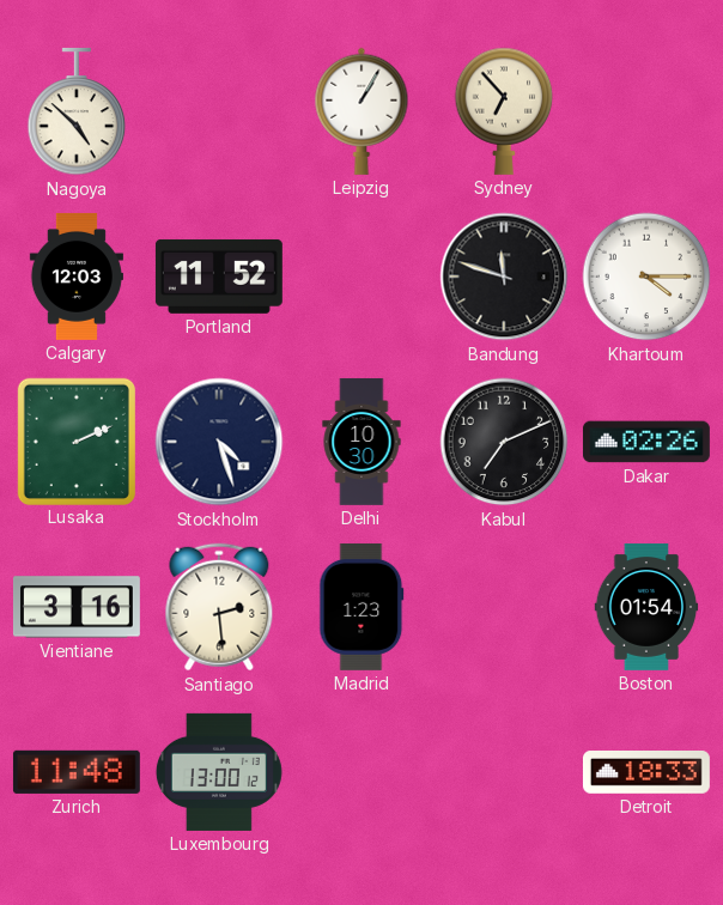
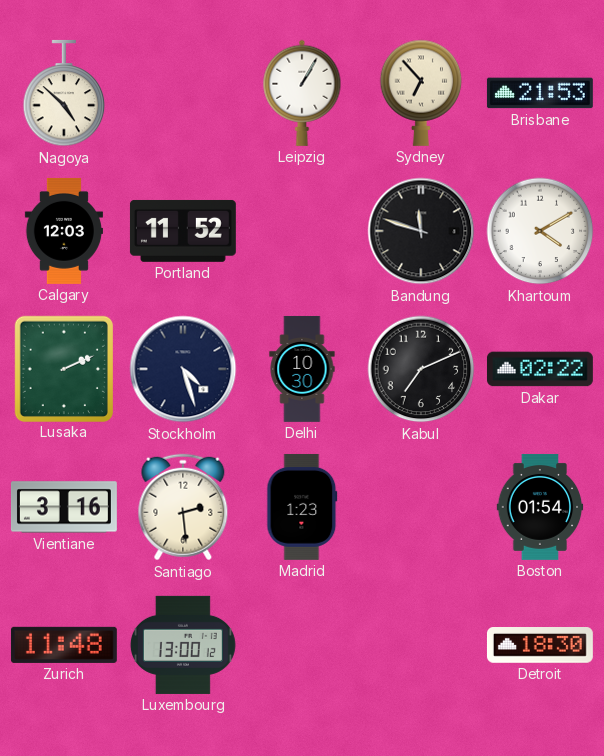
Brisbane: none -> 21:53 (540, 93)
Khartoum: 4:15 -> 4:10 (540, 231)
Dakar: 02:26 -> 02:22 (540, 369)
Detroit: 18:33 -> 18:30 (540, 646)
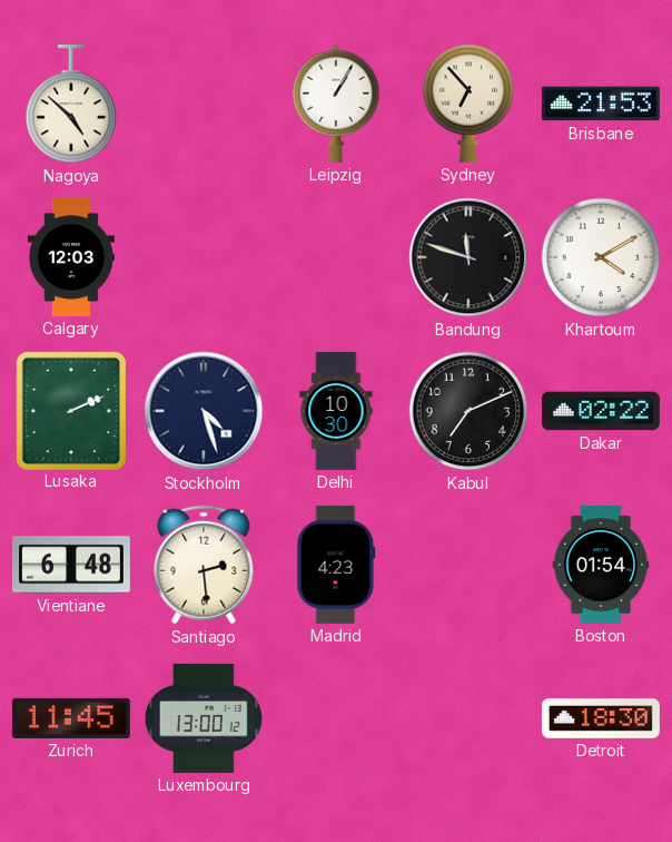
Portland: 11:52 -> none (183, 231)
Vientiane: 3:16 -> 6:48 (71, 565)
Madrid: 1:23 -> 4:23 (336, 565)
Zurich: 11:48 -> 11:45 (71, 718)
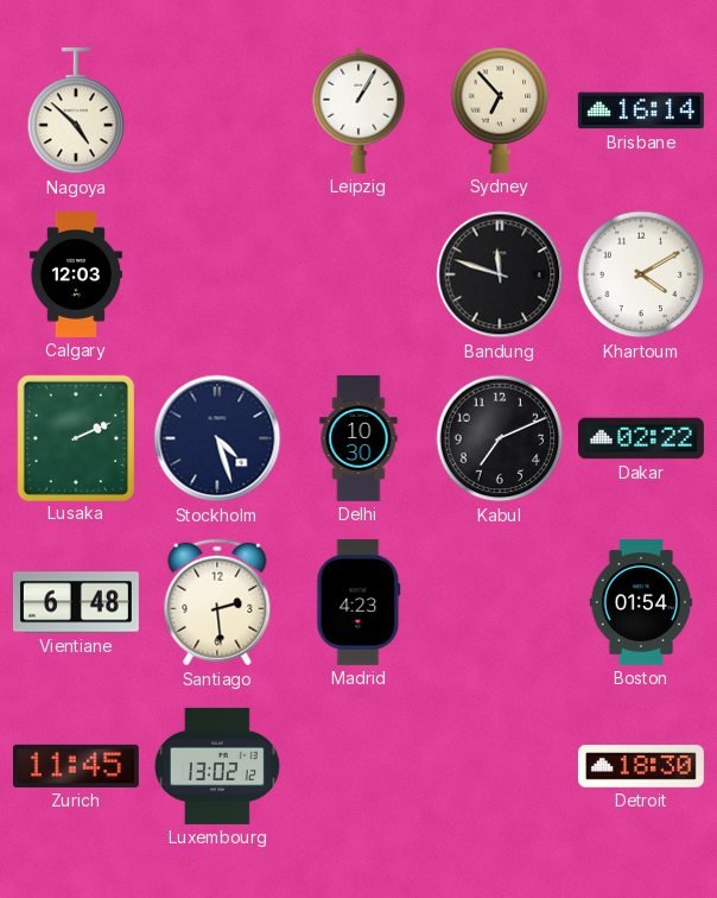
Brisbane: 21:53 -> 16:14 (641, 110)
Luxembourg: 13:00 -> 13:02 (217, 766)
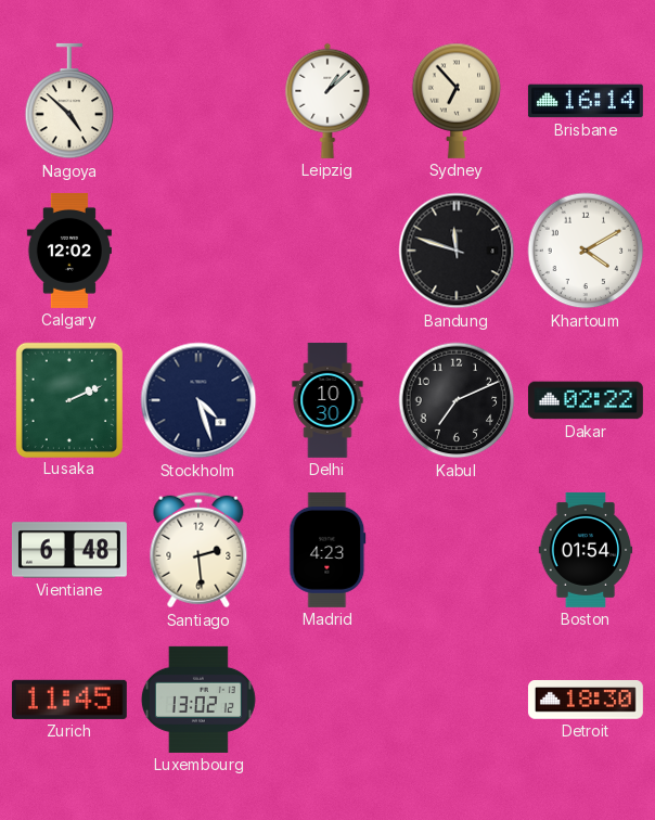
Leipzig: 1:05 -> 1:08 (327, 101)
Calgary: 12:03 -> 12:02 (69, 251)
